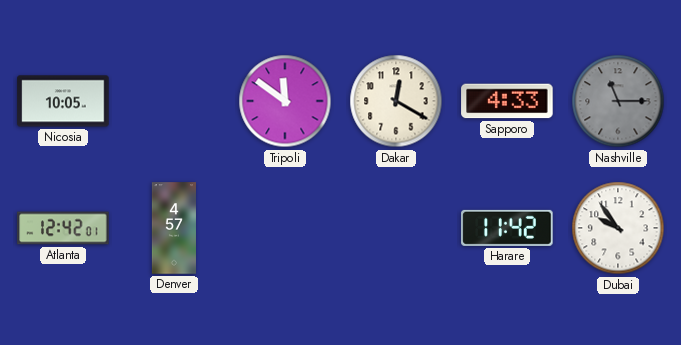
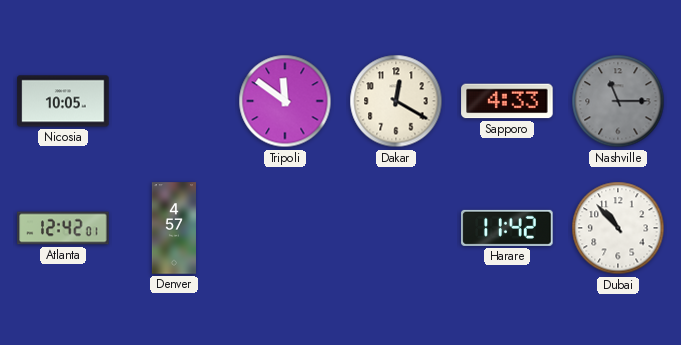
Dubai: 9:54 -> 10:53 (618, 228)
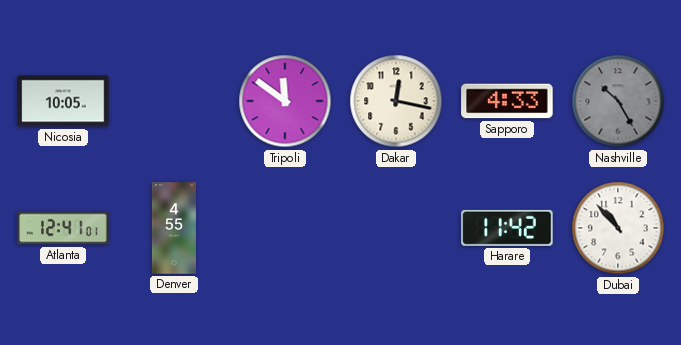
Dakar: 12:20 -> 12:17 (396, 101)
Nashville: 11:15 -> 10:25 (618, 101)
Atlanta: 12:42 -> 12:41 (63, 228)
Denver: 4:57 -> 4:55 (173, 228)
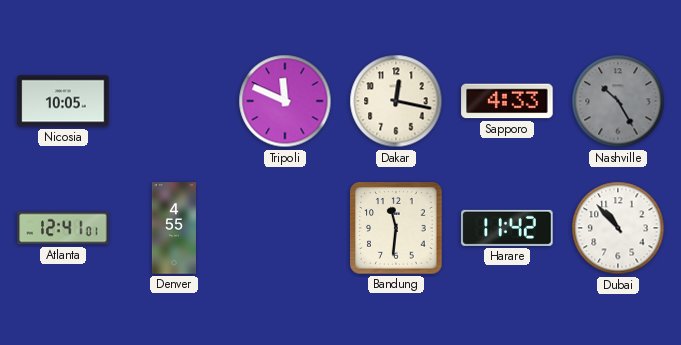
Tripoli: 11:51 -> 11:49 (285, 101)
Bandung: none -> 11:31 (396, 228)
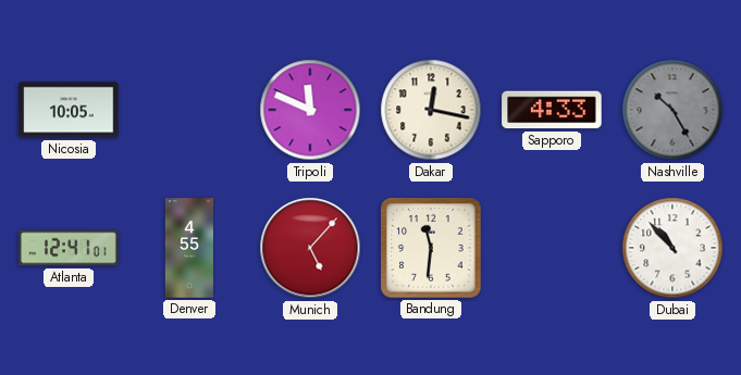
Munich: none -> 5:07 (310, 248)
Harare: 11:42 -> none (507, 228)
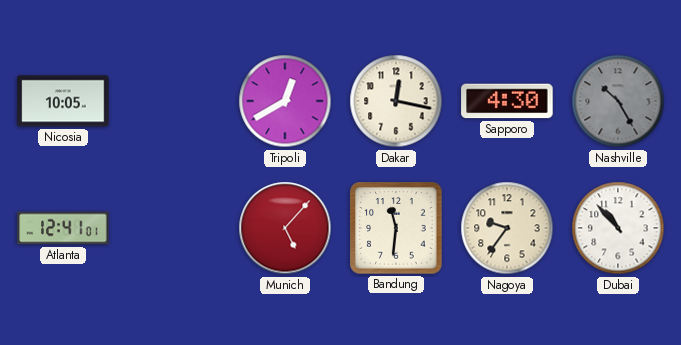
Tripoli: 11:49 -> 12:40 (285, 101)
Sapporo: 4:33 -> 4:30 (507, 101)
Denver: 4:55 -> none (188, 248)
Nagoya: none -> 9:36 (507, 228)
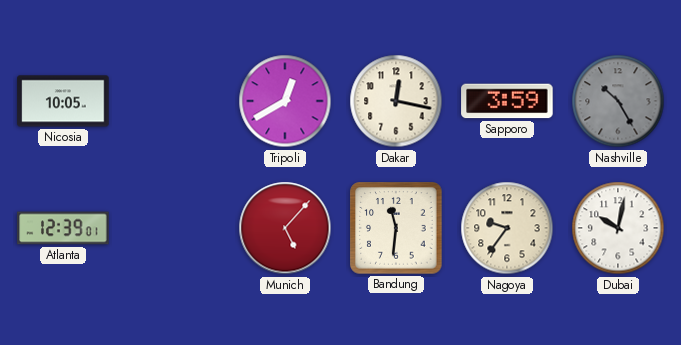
Sapporo: 4:30 -> 3:59 (507, 101)
Atlanta: 12:41 -> 12:39 (63, 228)
Dubai: 10:53 -> 10:02 (618, 228)
